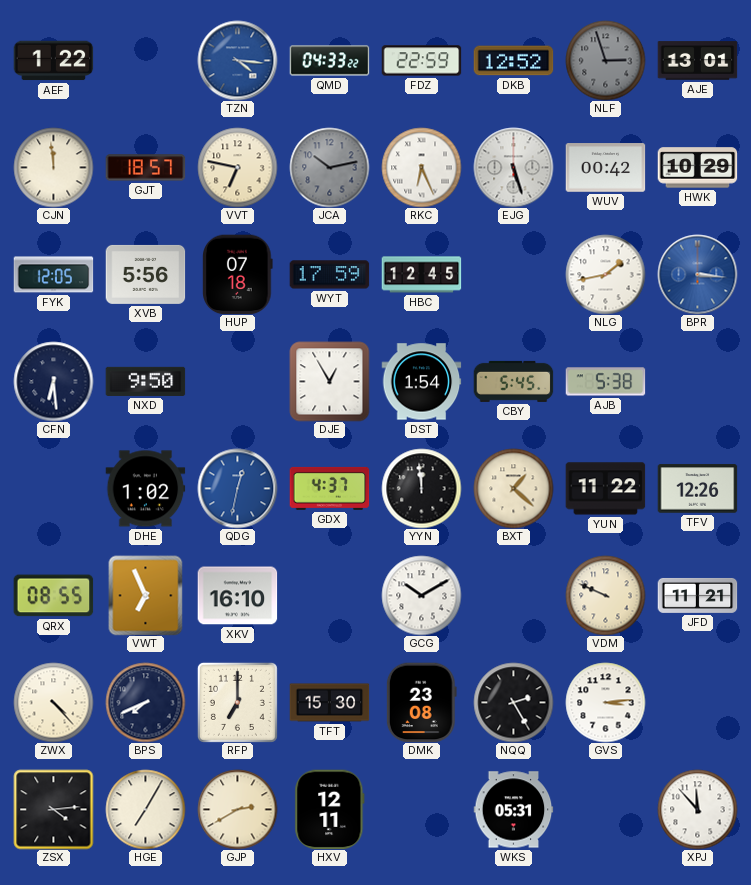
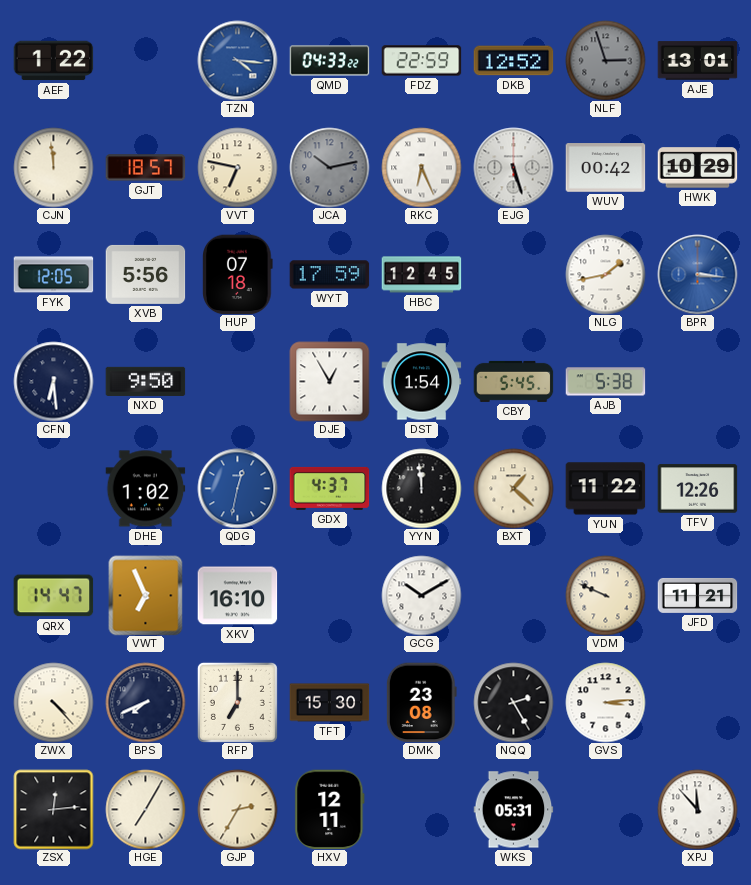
QRX: 08:55 -> 14:47 (53, 596)
ZSX: 4:14 -> 12:14 (53, 809)
GJP: 2:40 -> 2:35 (237, 809)
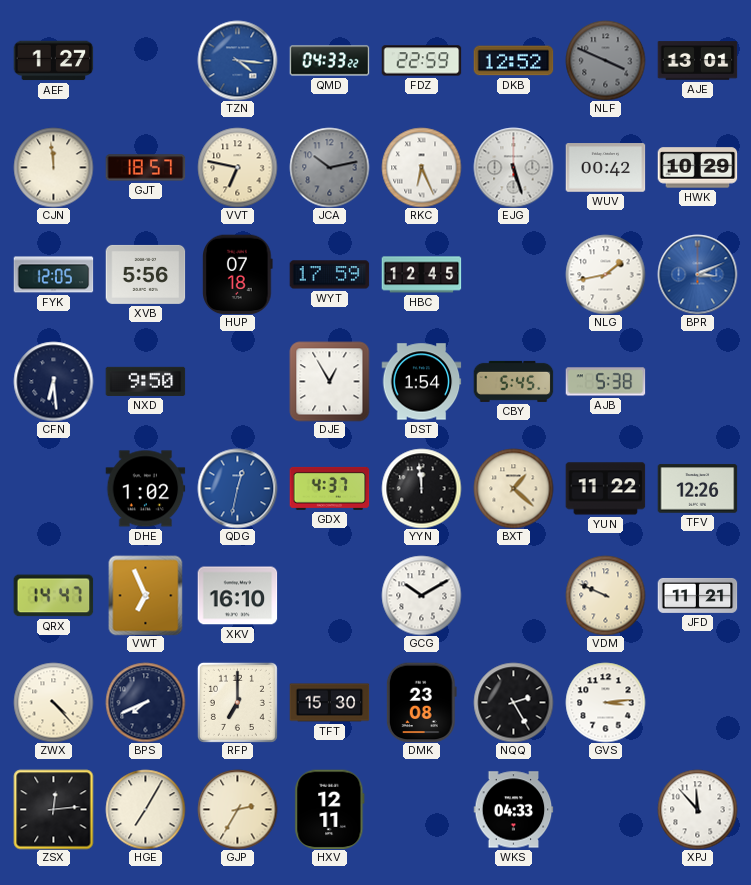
AEF: 1:22 -> 1:27 (53, 61)
NLF: 2:57 -> 3:49 (605, 60)
BPR: 3:16 -> 3:11 (697, 274)
WKS: 05:31 -> 04:33 (513, 810)
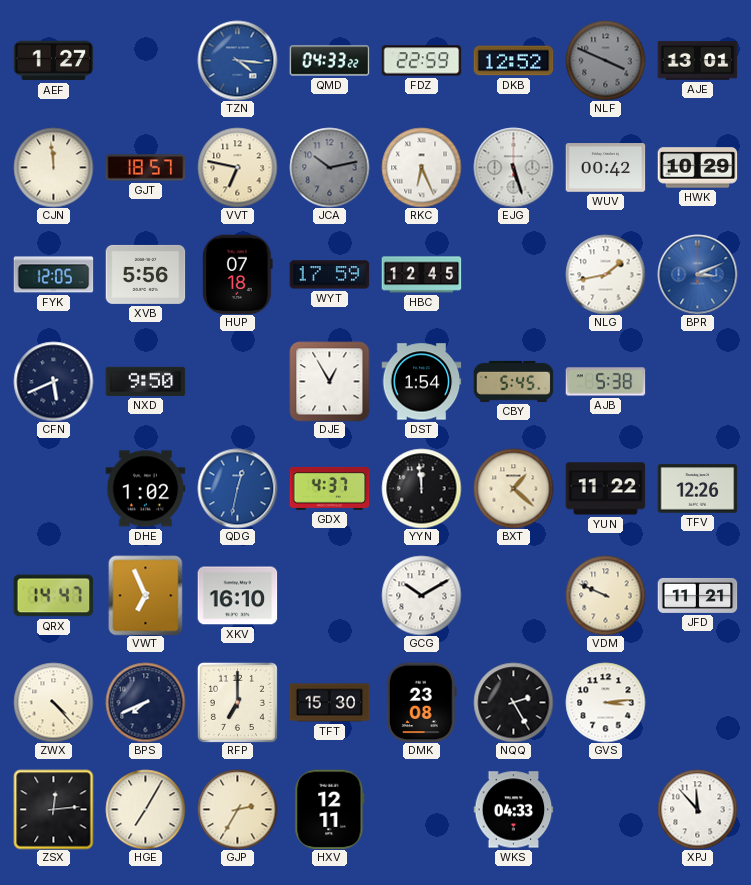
CFN: 6:29 -> 5:41 (53, 381)
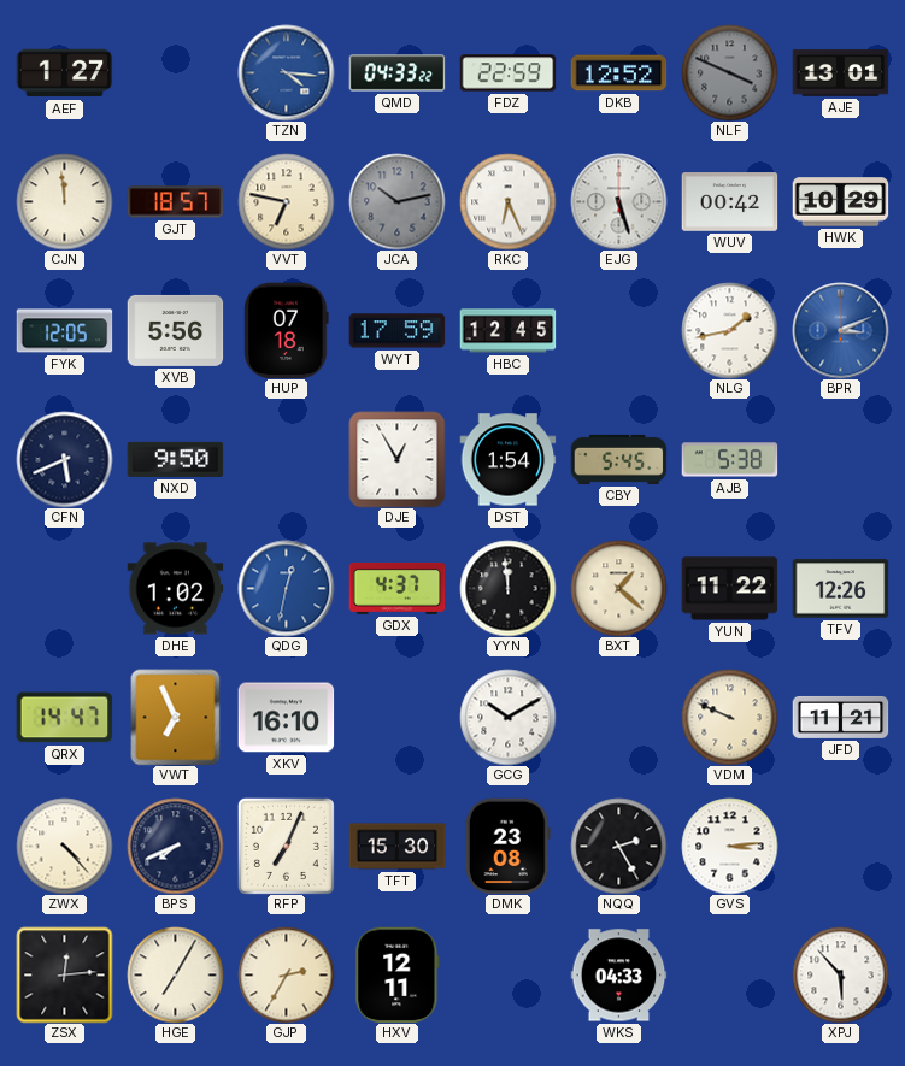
RFP: 7:00 -> 7:04 (286, 846)
XPJ: 11:53 -> 5:53 (840, 974)
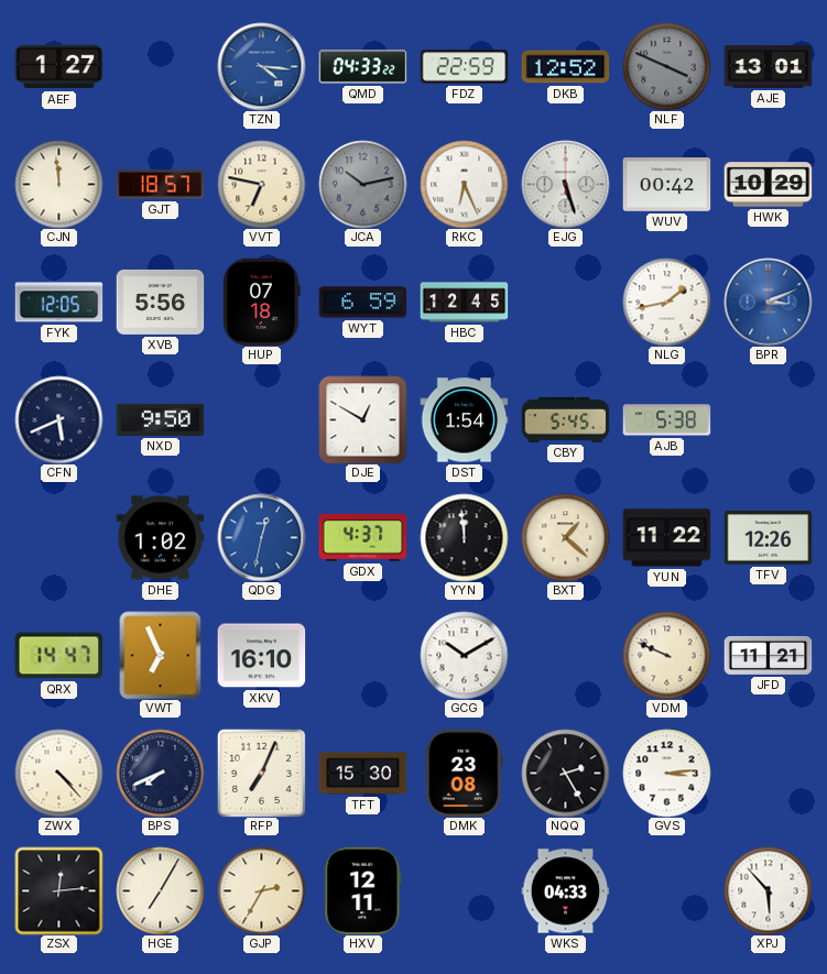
WYT: 17:59 -> 6:59 (362, 303)
DJE: 12:55 -> 12:50 (362, 419)
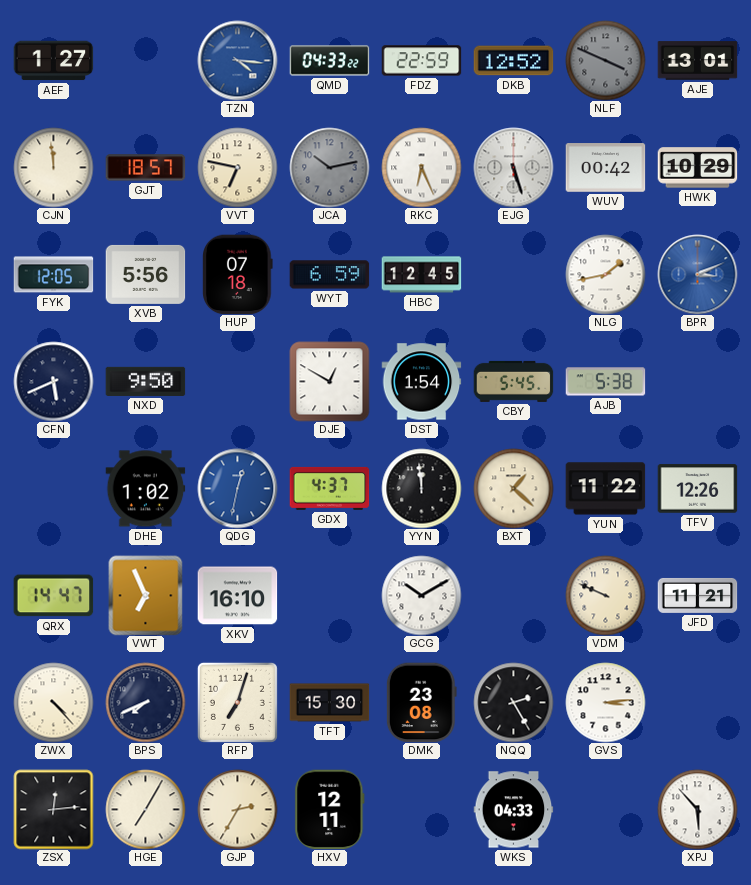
RFP: 7:04 -> 7:03 (237, 702)
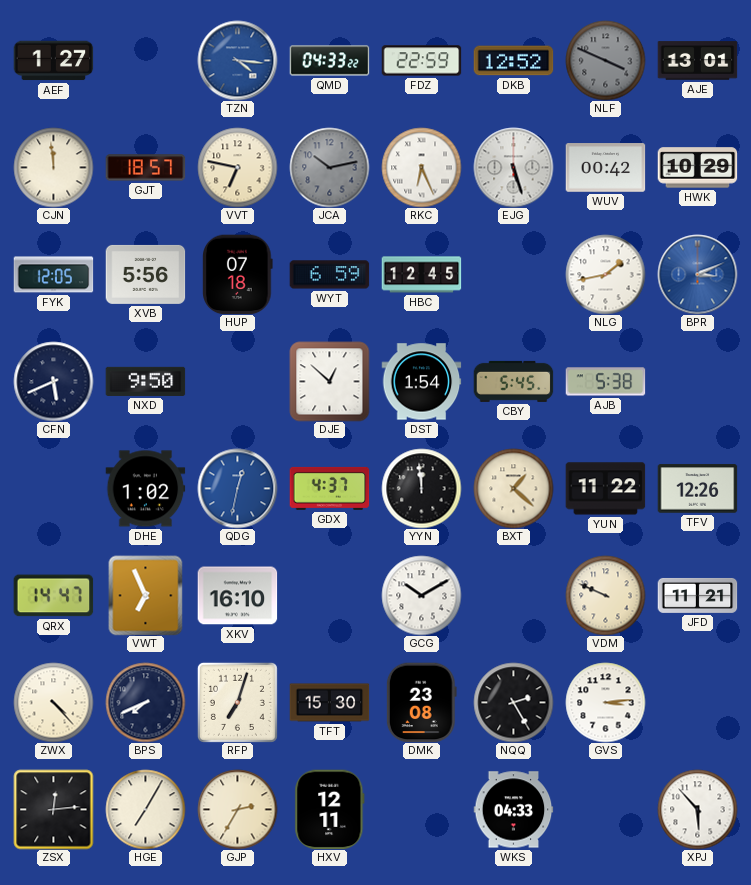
DJE: 12:50 -> 12:52 (329, 381)
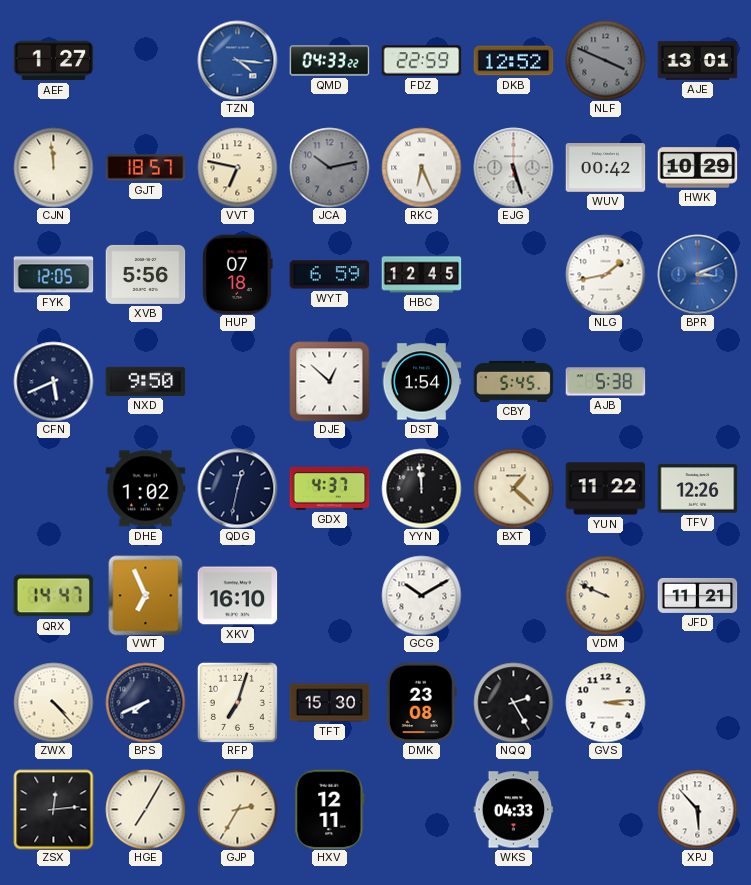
QDG dial: blue -> navy (237, 488)
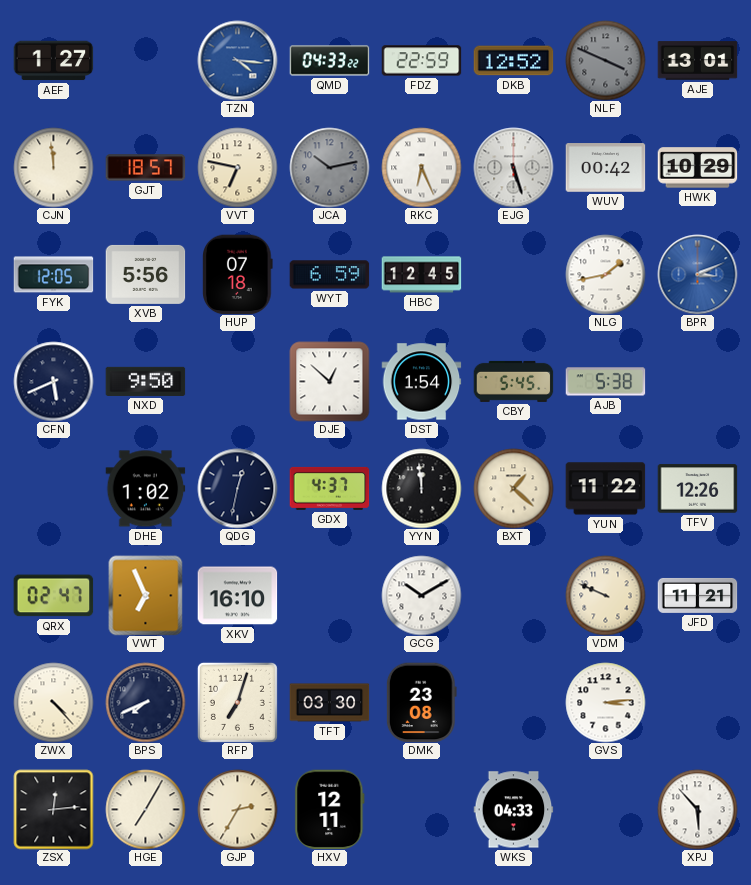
QRX: 14:47 -> 02:47 (53, 596)
TFT: 15:30 -> 03:30 (329, 703)
NQQ: 2:25 -> none (513, 702)
